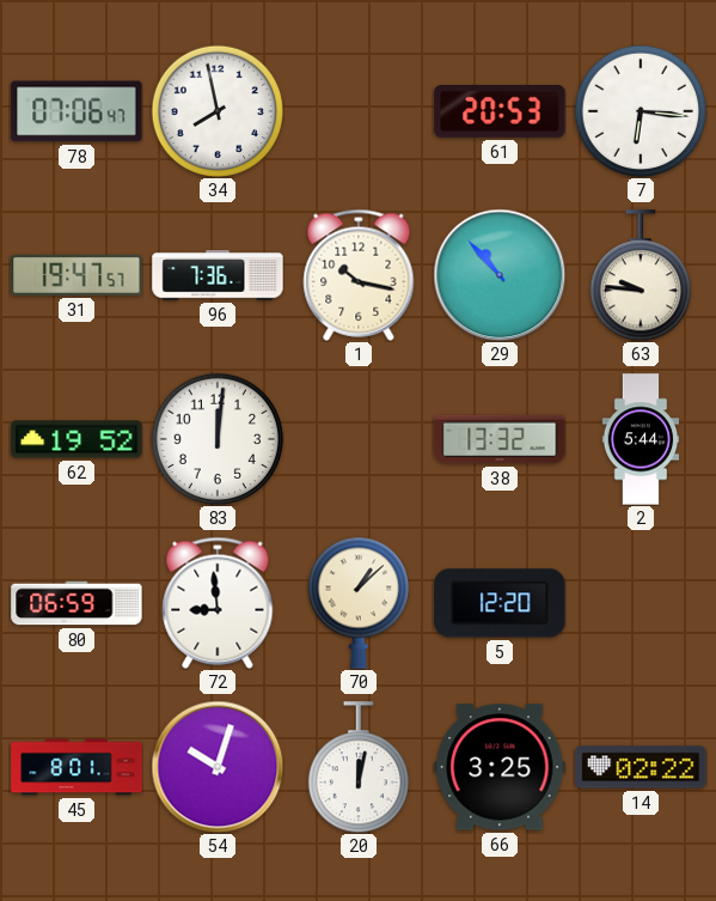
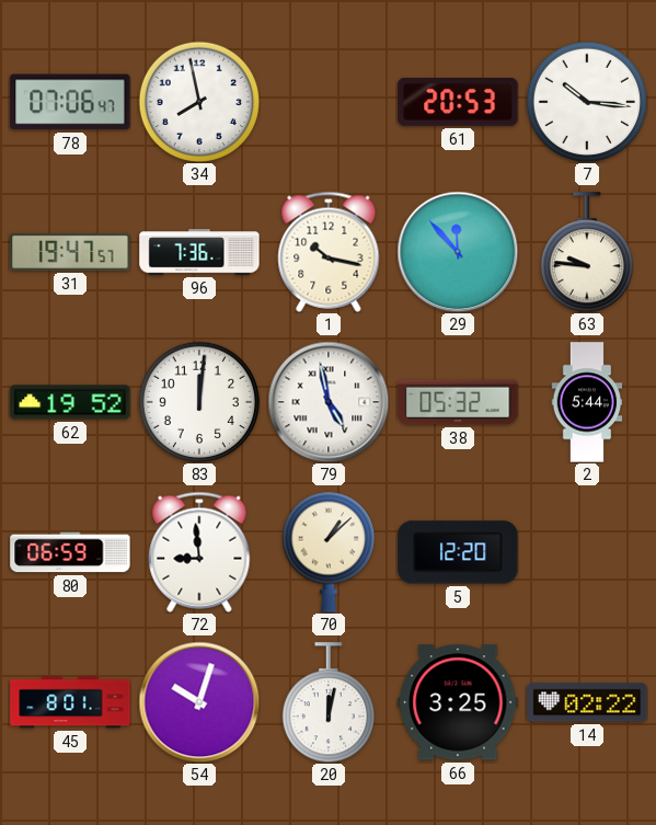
7: 6:16 -> 10:16 (586, 101)
29: 10:53 -> 11:53 (458, 252)
79: none -> 4:58 (329, 402)
38: 13:32 -> 05:32 (458, 402)
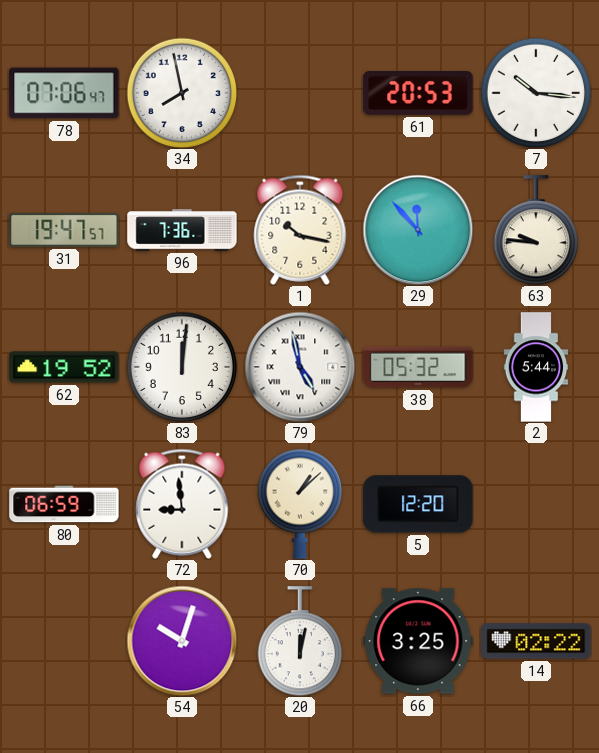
45: 8:01 -> none (70, 702)
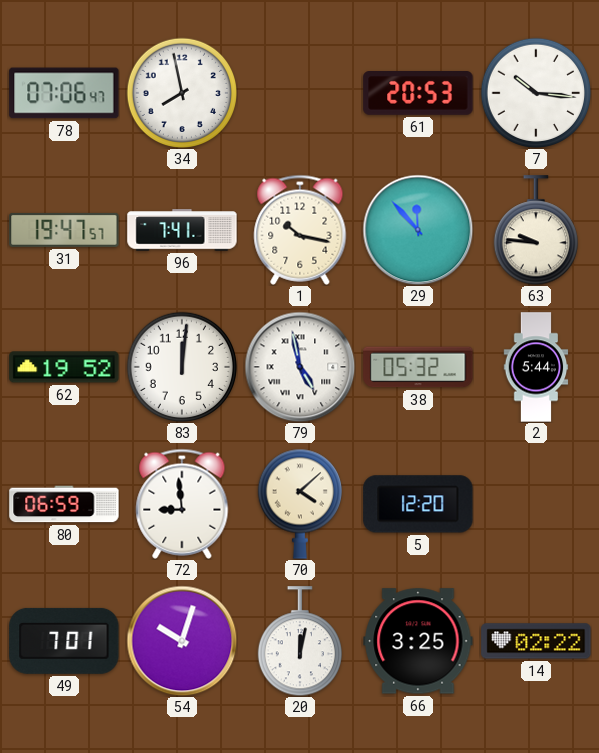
96: 7:36 -> 7:41 (182, 230)
70: 1:08 -> 4:08 (300, 504)
49: none -> 7:01 (64, 641)
